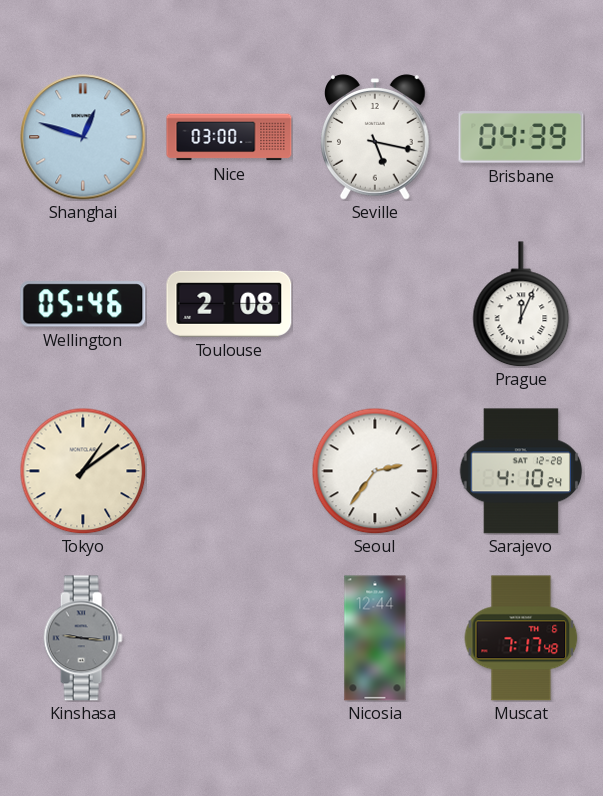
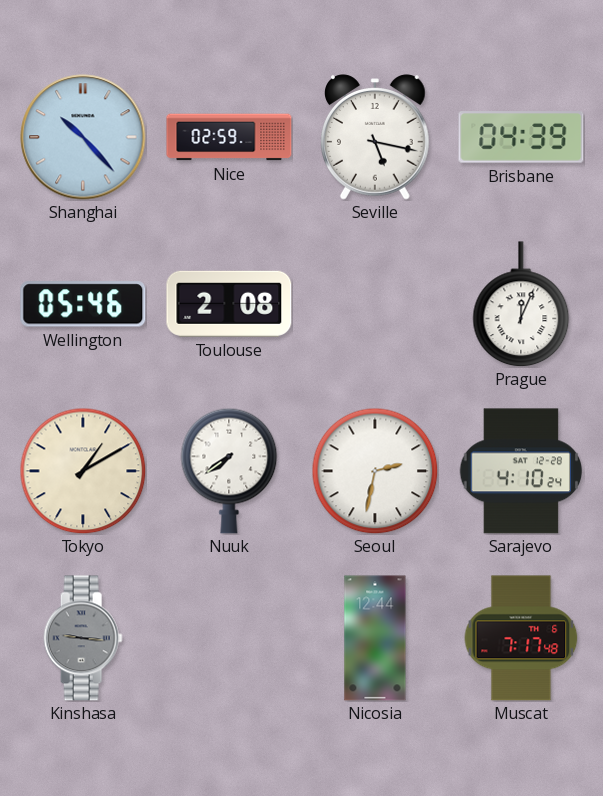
Shanghai: 12:48 -> 10:23 (83, 137)
Nice: 03:00 -> 02:59 (229, 137)
Tokyo: 1:09 -> 1:10 (83, 471)
Nuuk: none -> 7:39 (229, 471)
Seoul: 2:36 -> 2:32 (375, 471)
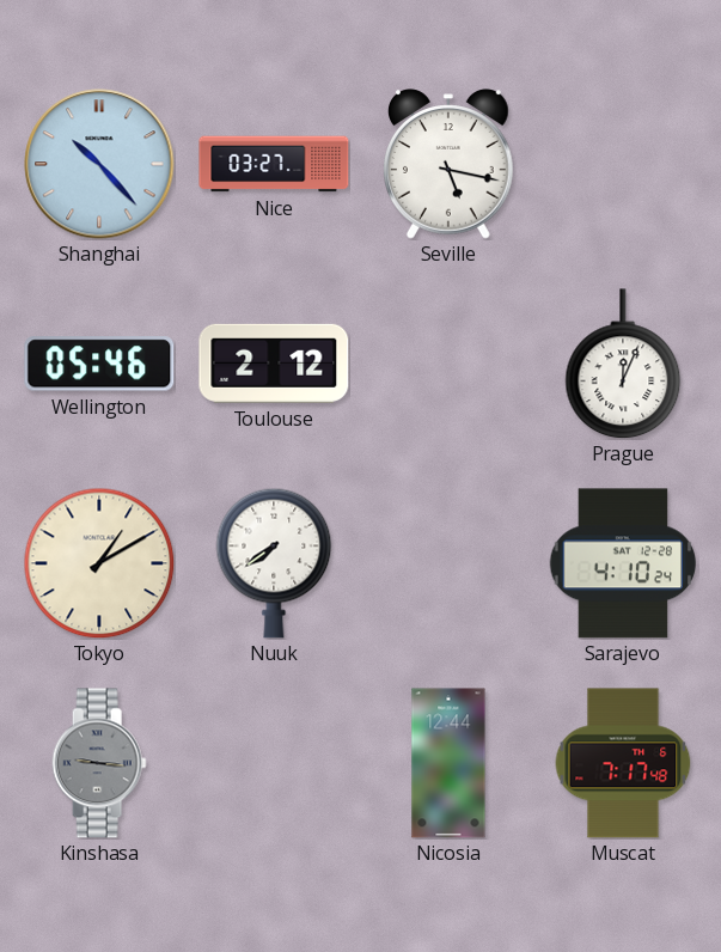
Nice: 02:59 -> 03:27 (274, 164)
Brisbane: 04:39 -> none (521, 137)
Toulouse: 2:08 -> 2:12 (274, 364)
Seoul: 2:32 -> none (375, 471)
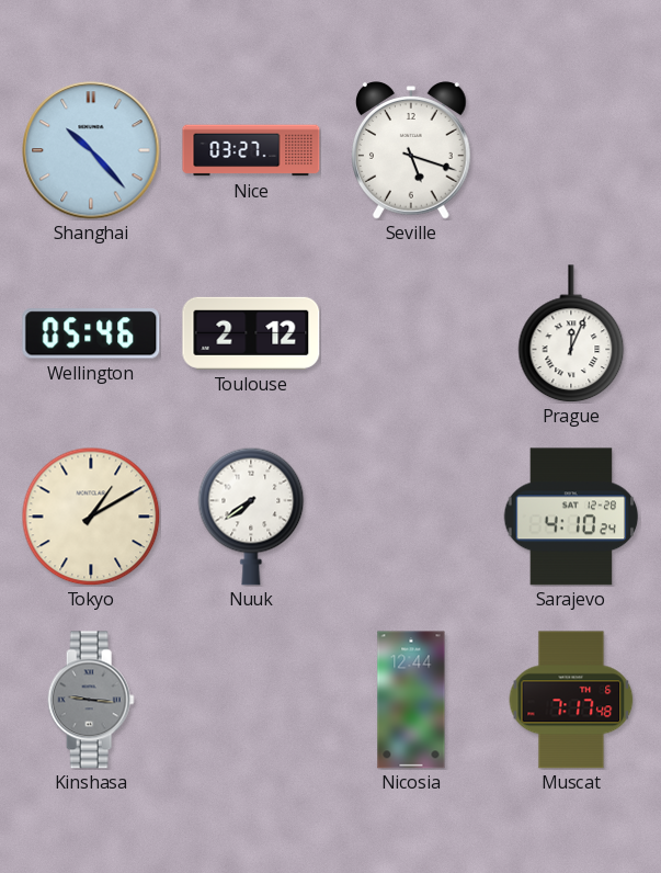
Seville: 5:17 -> 5:18 (412, 150)
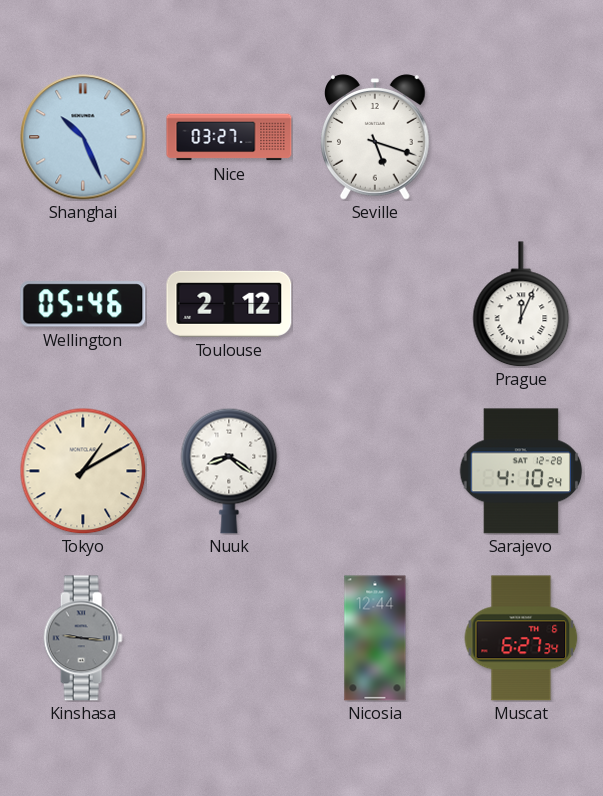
Shanghai: 10:23 -> 10:26 (83, 137)
Nuuk: 7:39 -> 8:21 (229, 471)
Muscat: 7:17 -> 6:27 (521, 638)
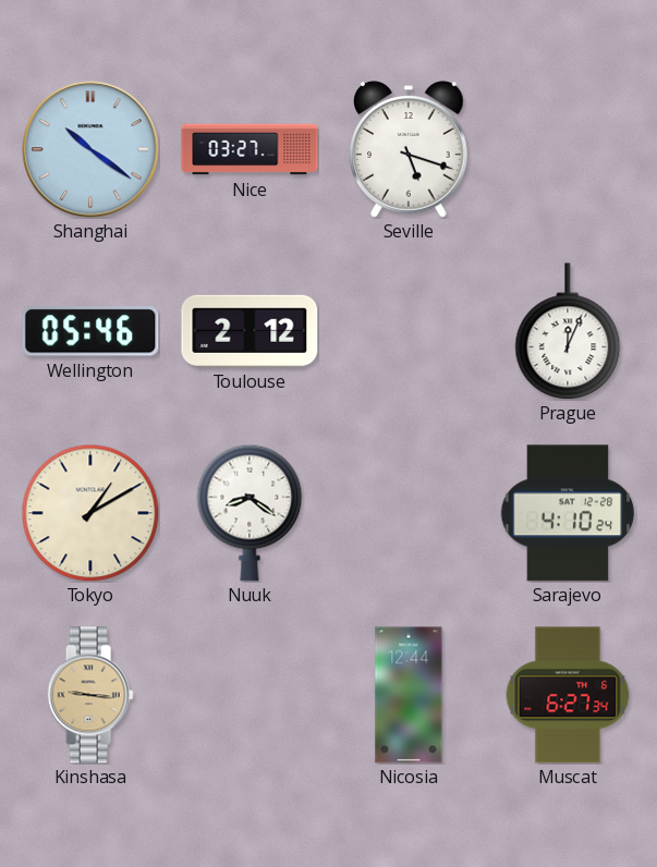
Shanghai: 10:26 -> 10:21 (90, 149)
Kinshasa dial: grey -> champagne (90, 695)
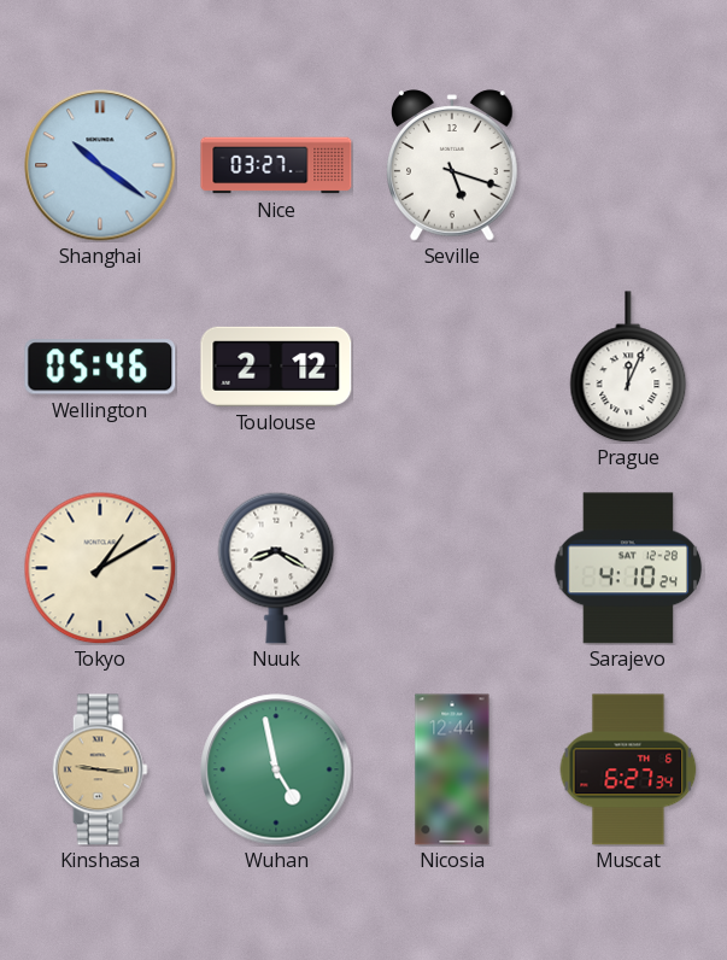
Nuuk: 8:21 -> 8:20 (276, 568)
Wuhan: none -> 4:58 (276, 769)
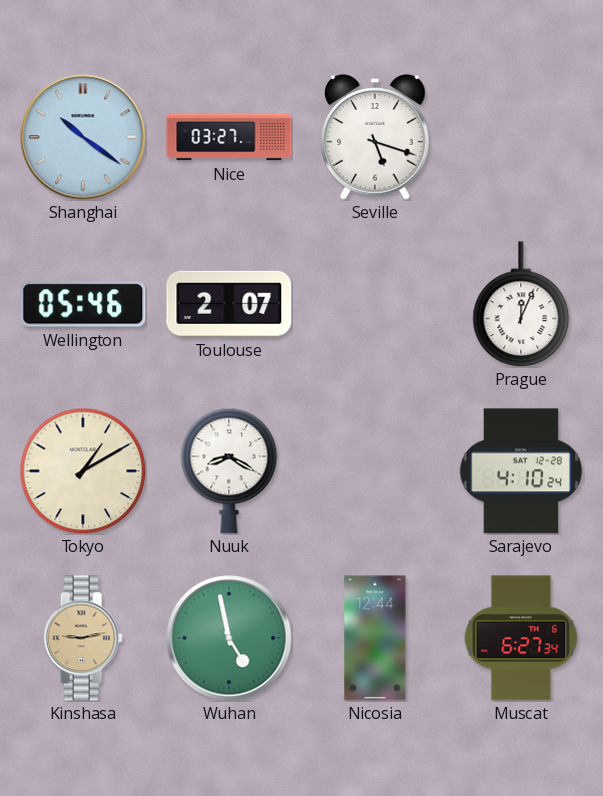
Toulouse: 2:12 -> 2:07 (229, 304)
Kinshasa: 9:16 -> 9:13 (83, 638)
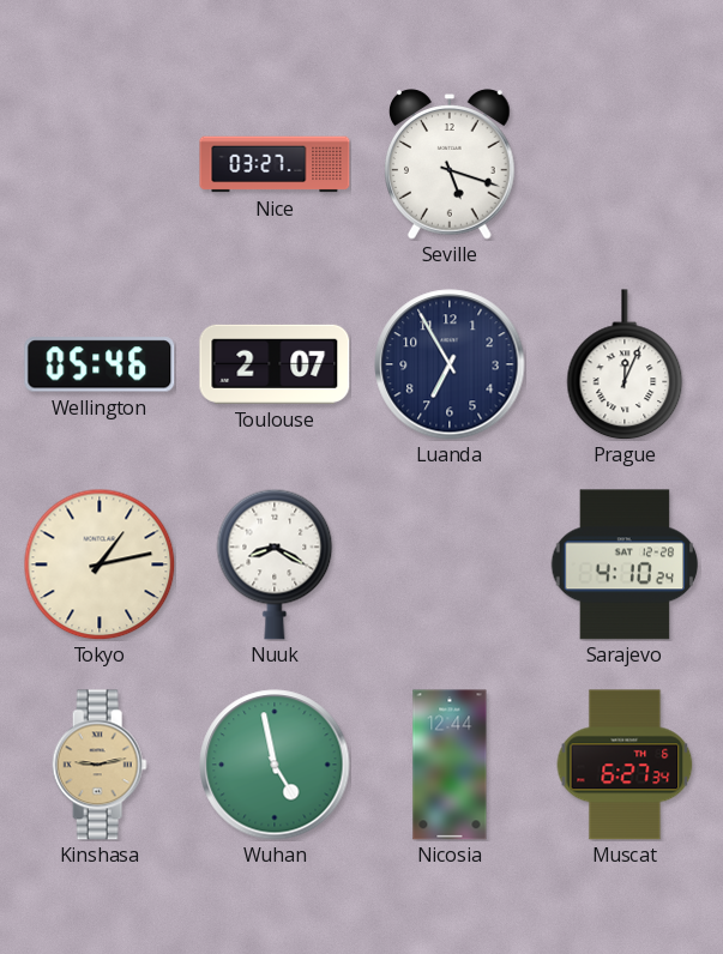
Shanghai: 10:21 -> none (83, 137)
Luanda: none -> 6:55 (450, 364)
Tokyo: 1:10 -> 1:13 (100, 564)
